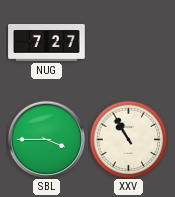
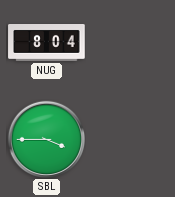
NUG: 7:27 -> 8:04 (47, 43)
XXV: 10:55 -> none (128, 139)
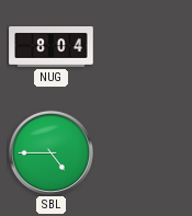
SBL: 3:45 -> 4:45 (50, 152)
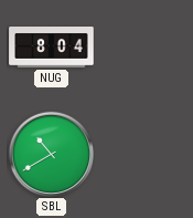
SBL: 4:45 -> 10:40 (51, 154)
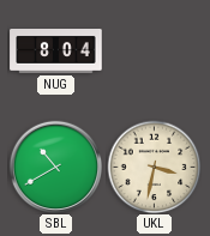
UKL: none -> 3:32 (154, 167)
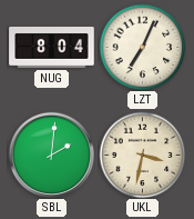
LZT: none -> 7:04 (142, 47)
SBL: 10:40 -> 2:01 (51, 155)
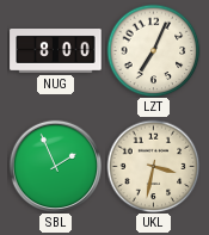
NUG: 8:04 -> 8:00 (56, 51)
SBL: 2:01 -> 1:56 (55, 166)
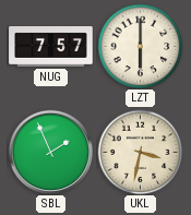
NUG: 8:00 -> 7:57 (51, 47)
LZT: 7:04 -> 6:00 (140, 46)
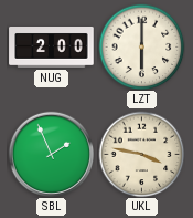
NUG: 7:57 -> 2:00 (52, 48)
UKL: 3:32 -> 3:47 (141, 154)
